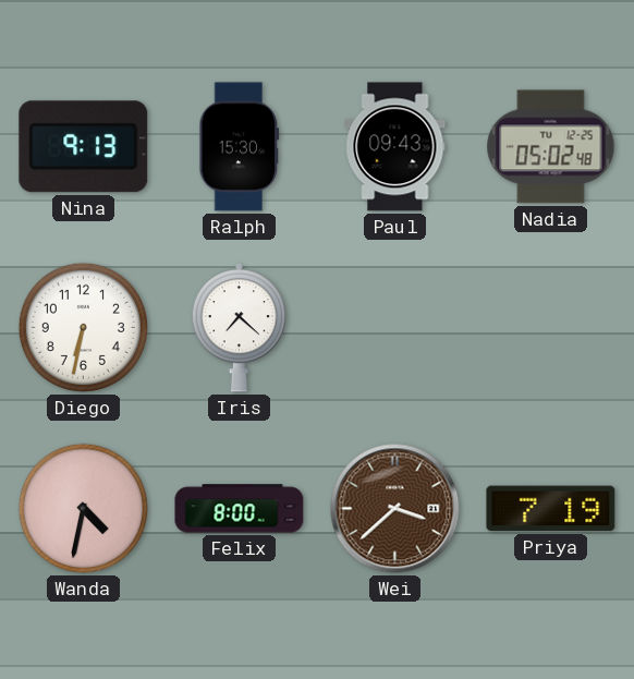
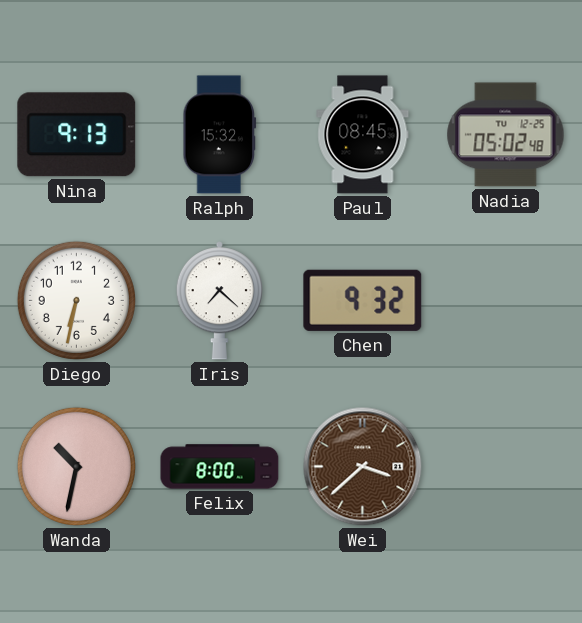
Ralph: 15:30 -> 15:32 (220, 135)
Paul: 09:43 -> 08:45 (363, 135)
Chen: none -> 9:32 (363, 300)
Wanda: 4:32 -> 10:32 (76, 466)
Priya: 7:19 -> none (551, 509)
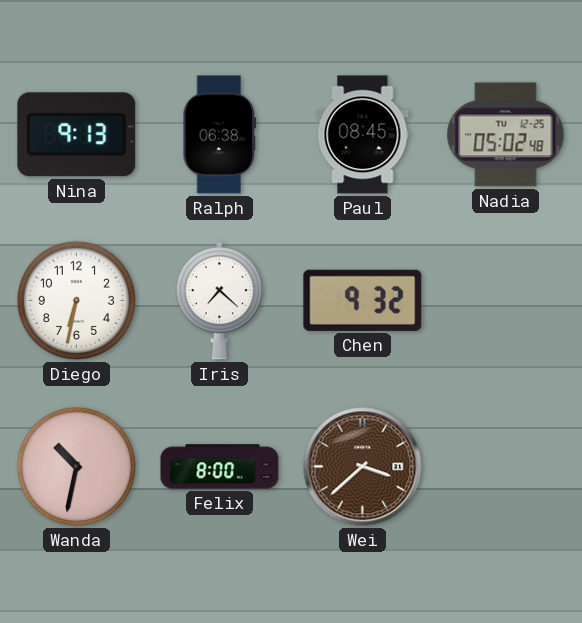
Ralph: 15:32 -> 06:38 (220, 135)
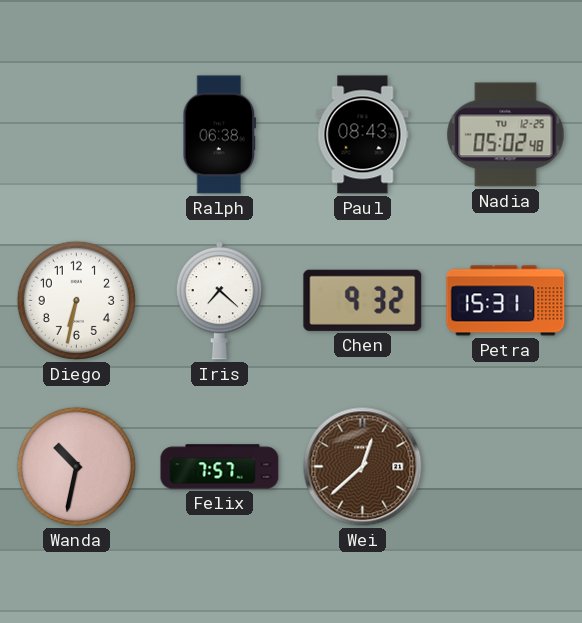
Nina: 9:13 -> none (77, 135)
Paul: 08:45 -> 08:43 (363, 135)
Petra: none -> 15:31 (506, 301)
Felix: 8:00 -> 7:57 (220, 467)
Wei: 3:38 -> 12:38 (363, 467)
